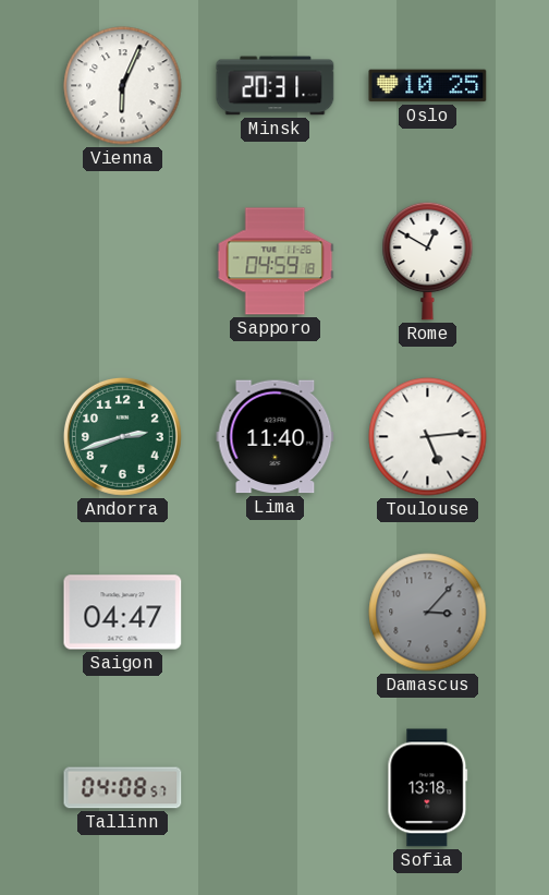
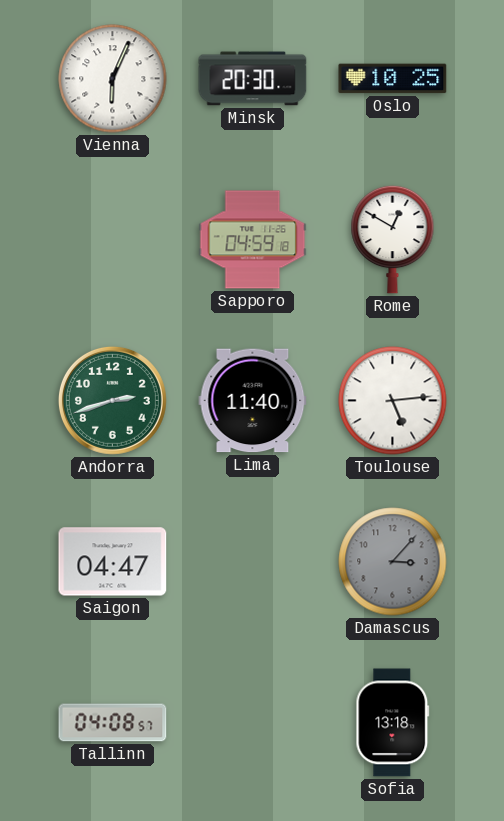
Minsk: 20:31 -> 20:30 (253, 79)
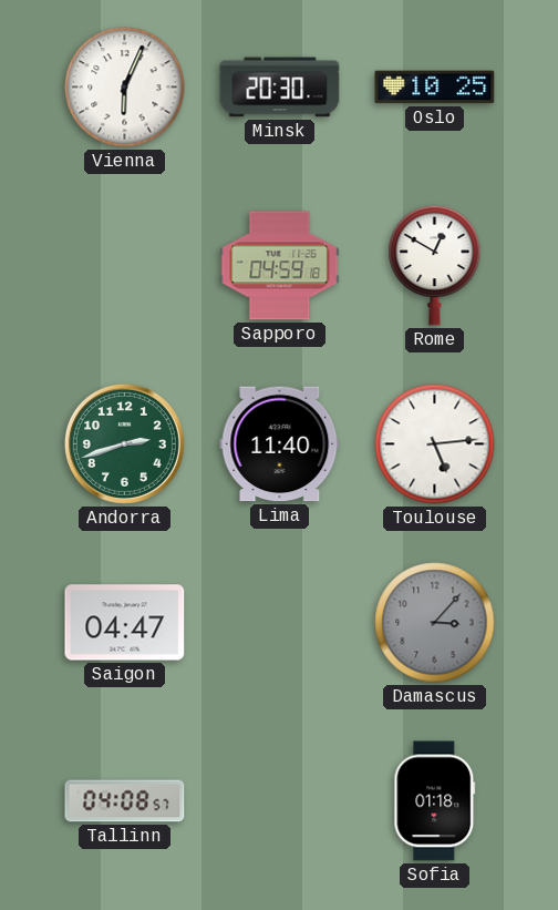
Sofia: 13:18 -> 01:18 (435, 801)
